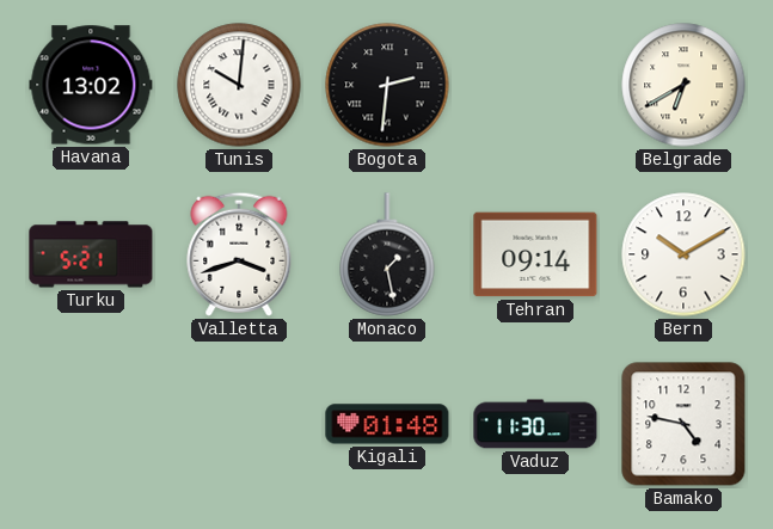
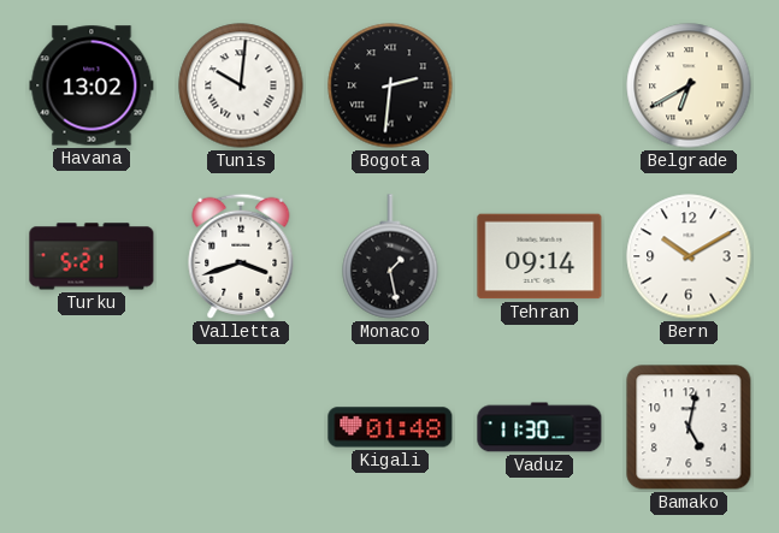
Bamako: 4:47 -> 5:02 (689, 427)
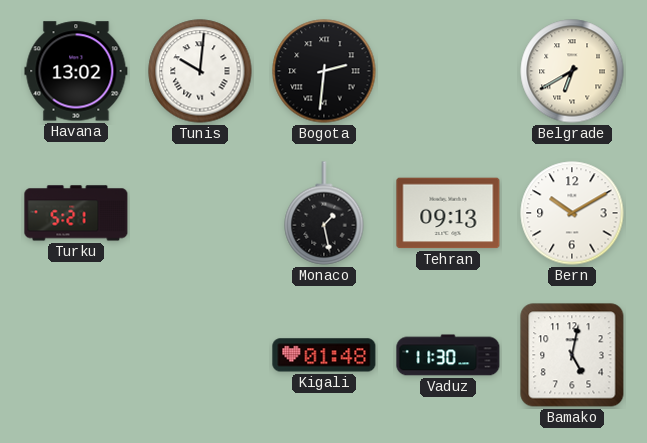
Valletta: 3:42 -> none (241, 256)
Tehran: 09:14 -> 09:13 (448, 213)
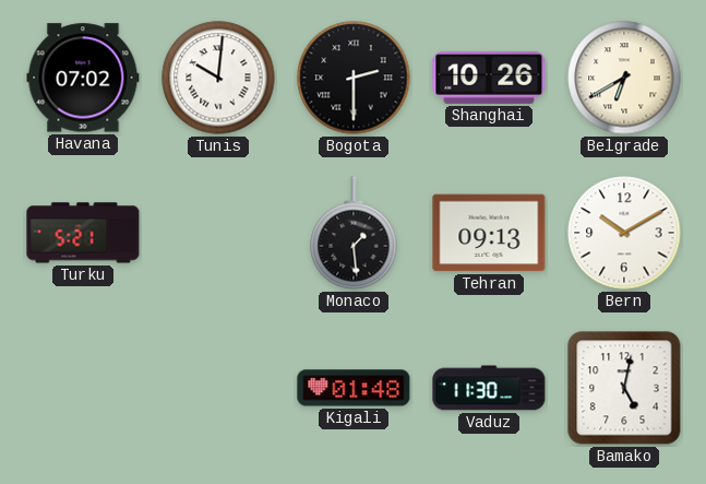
Havana: 13:02 -> 07:02 (83, 78)
Bogota: 2:31 -> 2:30 (354, 78)
Shanghai: none -> 10:26 (489, 78)
Monaco: 1:28 -> 1:29 (354, 233)
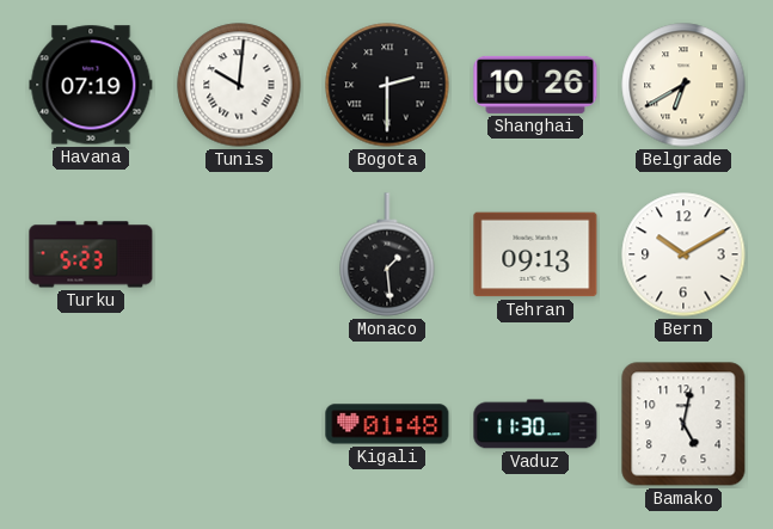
Havana: 07:02 -> 07:19 (91, 85)
Turku: 5:21 -> 5:23 (91, 254)
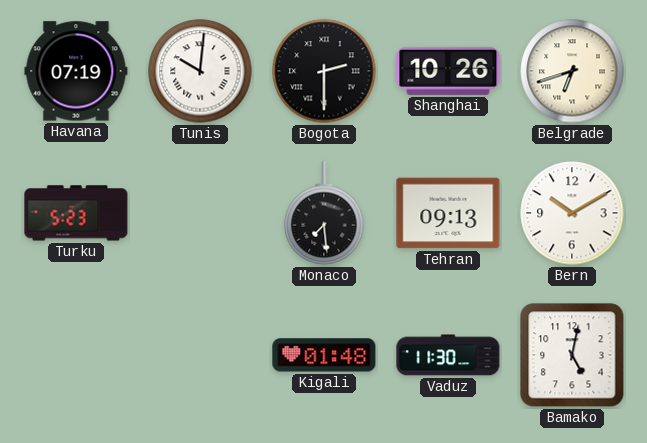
Belgrade: 6:40 -> 6:42 (572, 71)
Monaco: 1:29 -> 7:29 (324, 213)
